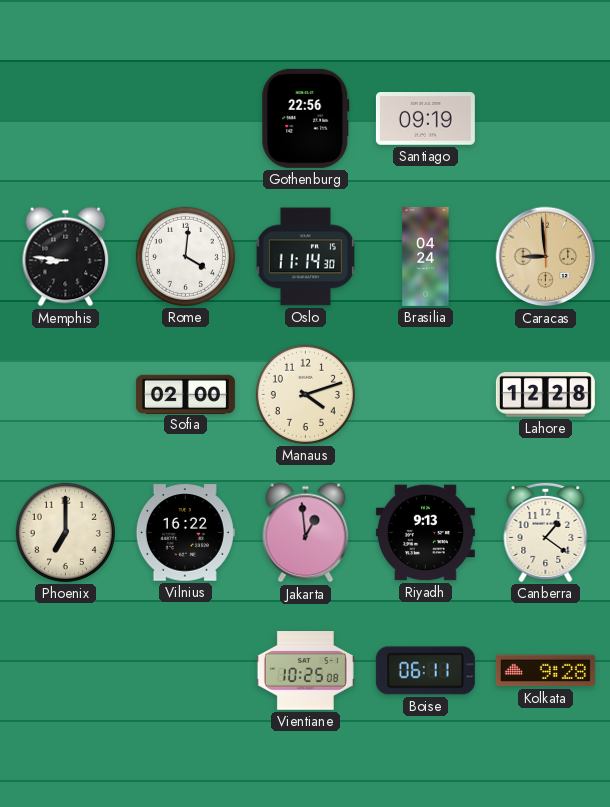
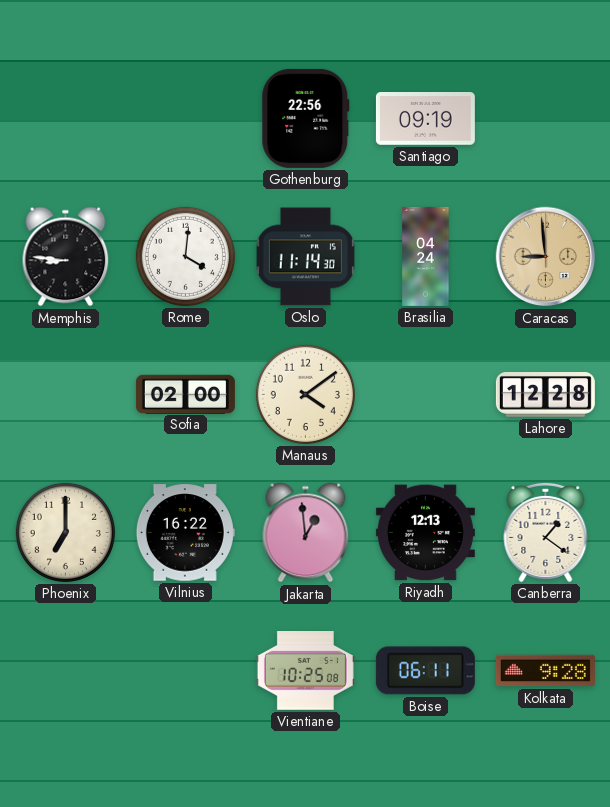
Manaus: 4:12 -> 4:09 (305, 394)
Riyadh: 9:13 -> 12:13 (425, 533)
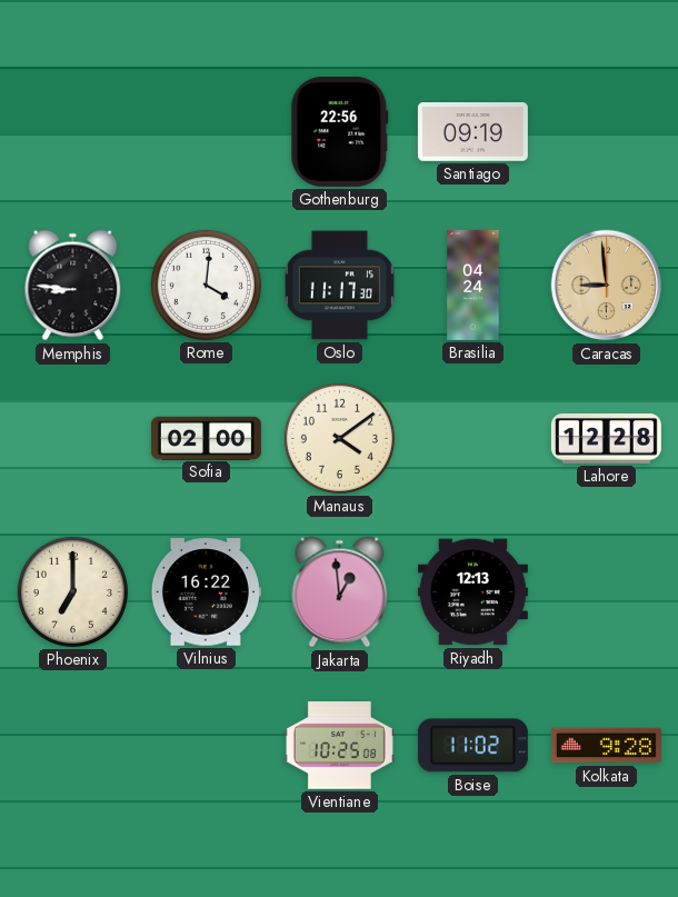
Oslo: 11:14 -> 11:17 (339, 286)
Canberra: 1:21 -> none (546, 532)
Boise: 06:11 -> 11:02 (472, 746)
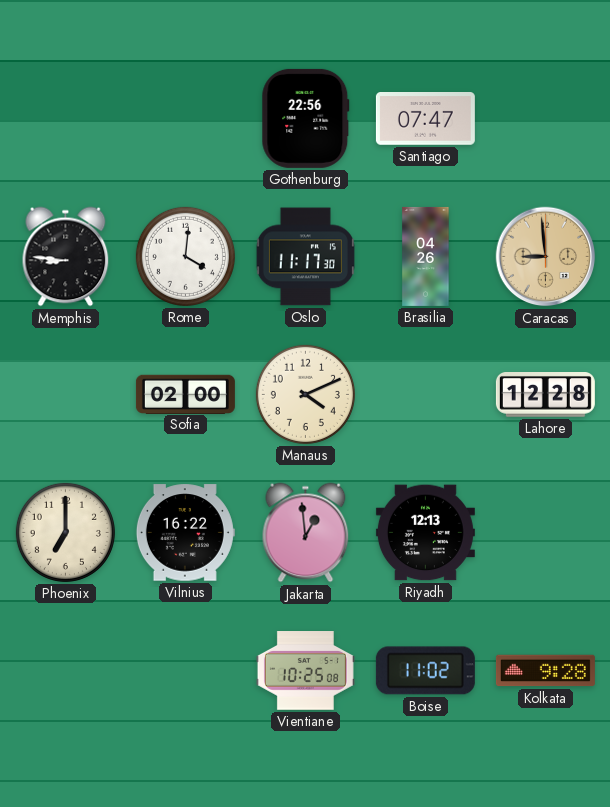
Santiago: 09:19 -> 07:47 (425, 119)
Brasilia: 04:24 -> 04:26 (426, 256)
Manaus: 4:09 -> 4:11 (305, 394)
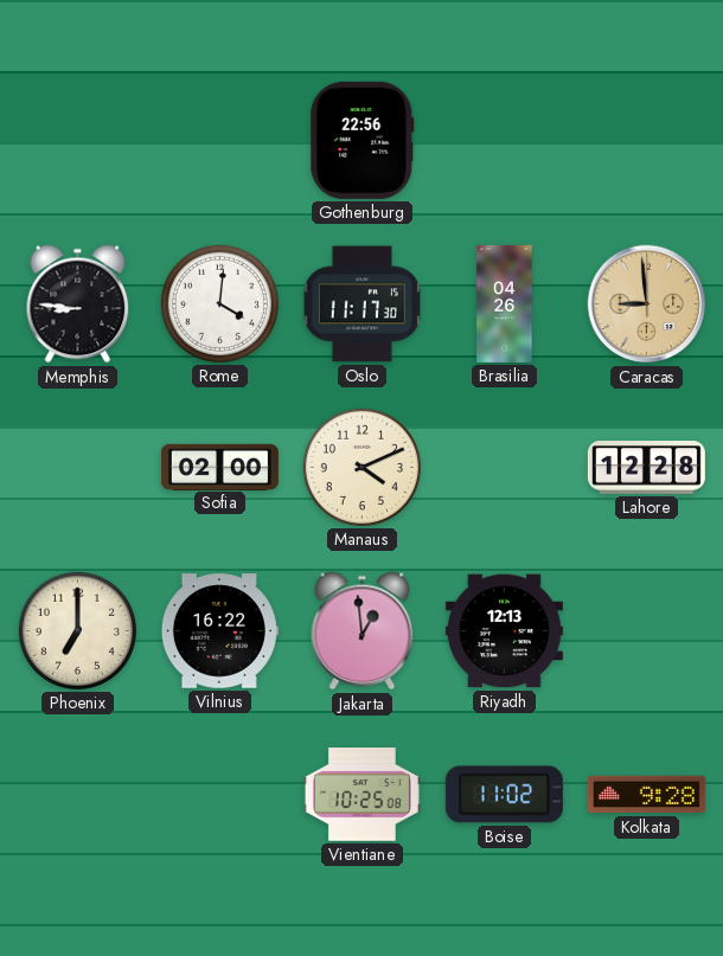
Santiago: 07:47 -> none (425, 119)
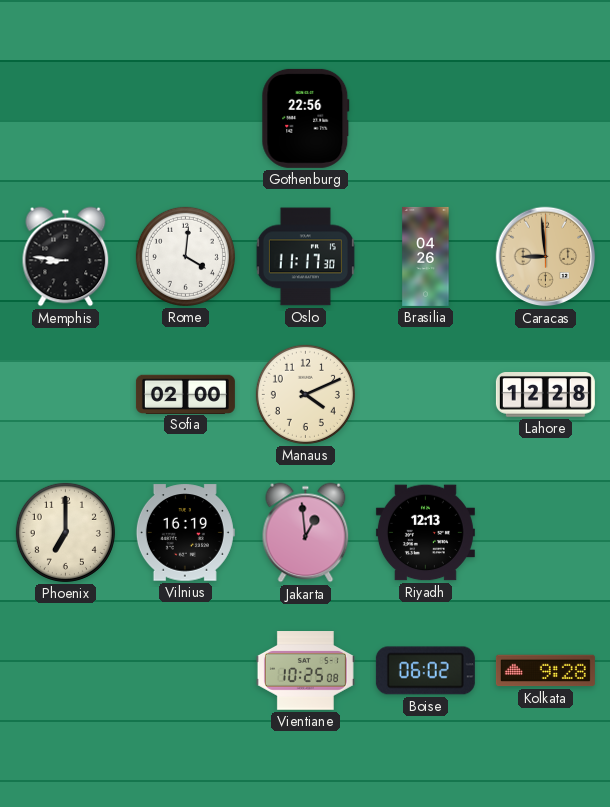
Vilnius: 16:22 -> 16:19 (185, 533)
Boise: 11:02 -> 06:02 (425, 671)
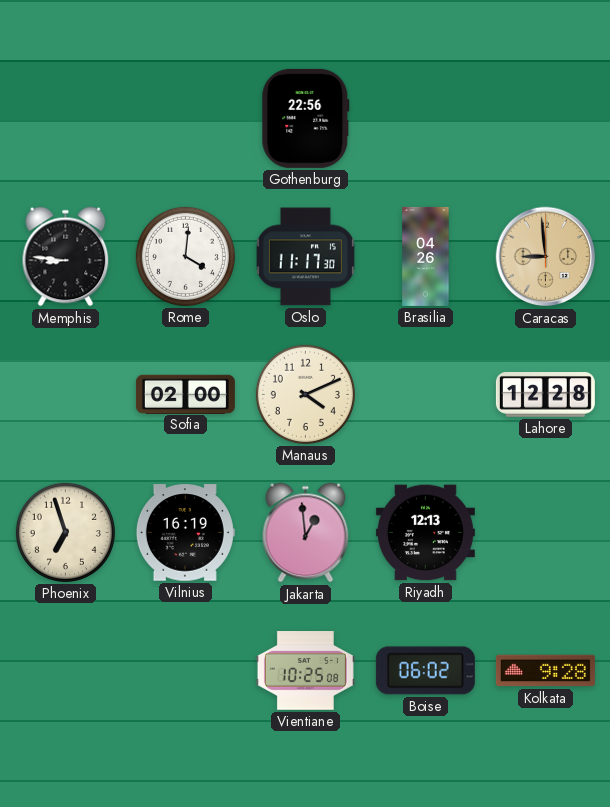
Phoenix: 7:00 -> 6:57 (65, 532)
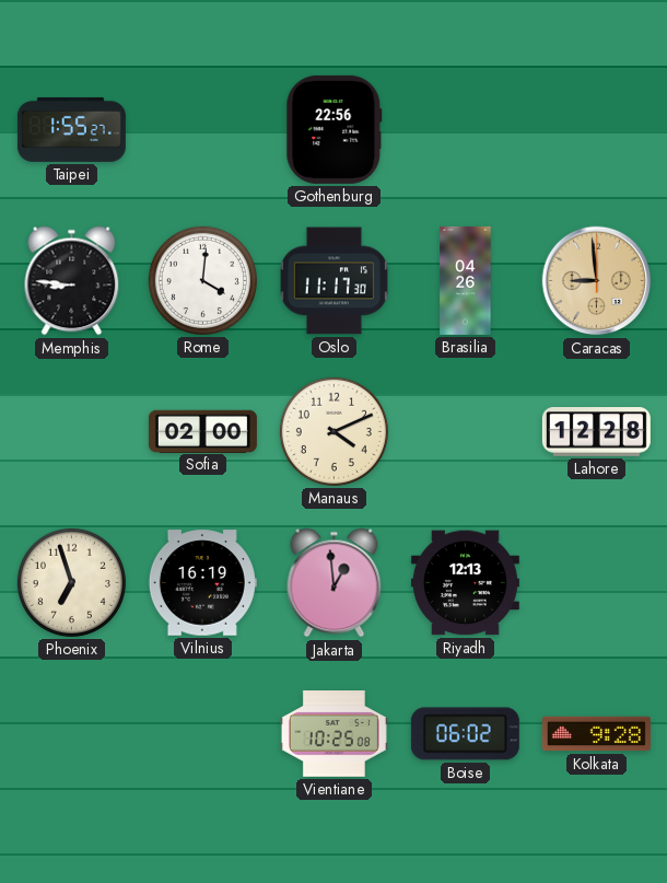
Taipei: none -> 1:55 (71, 129)
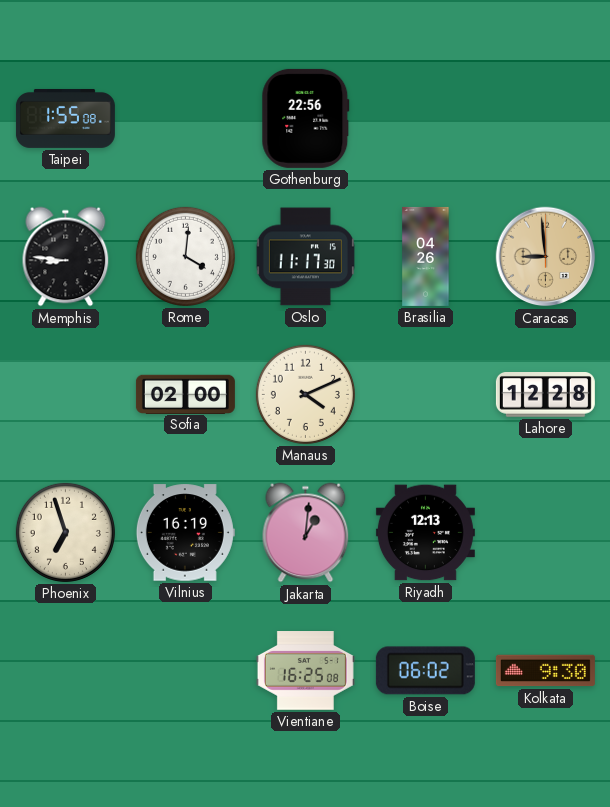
Taipei: 1:55:27 -> 1:55:08 (65, 118)
Jakarta: 12:59 -> 1:01 (306, 533)
Vientiane: 10:25 -> 16:25 (305, 671)
Kolkata: 9:28 -> 9:30 (545, 671)
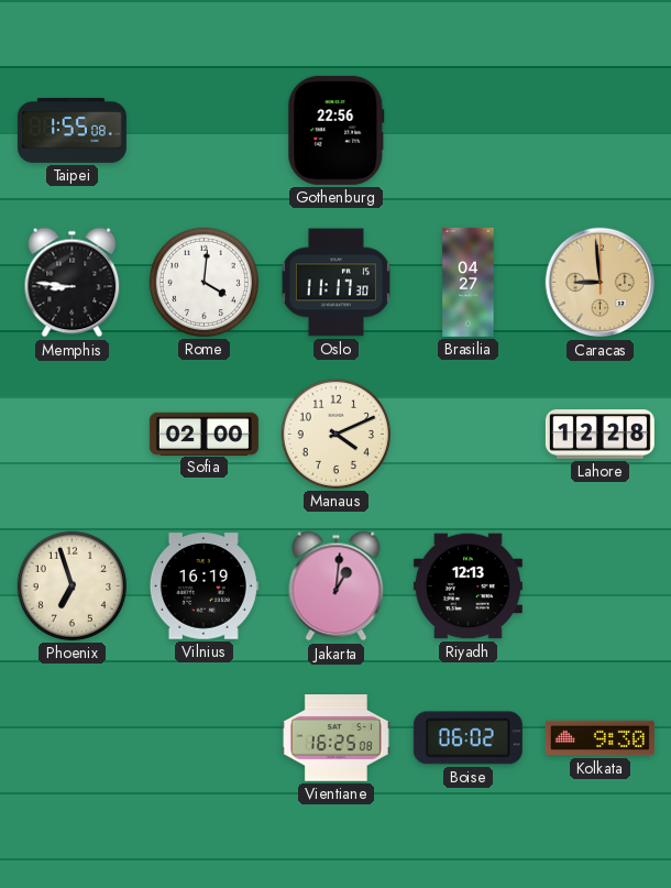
Brasilia: 04:26 -> 04:27 (469, 282)
